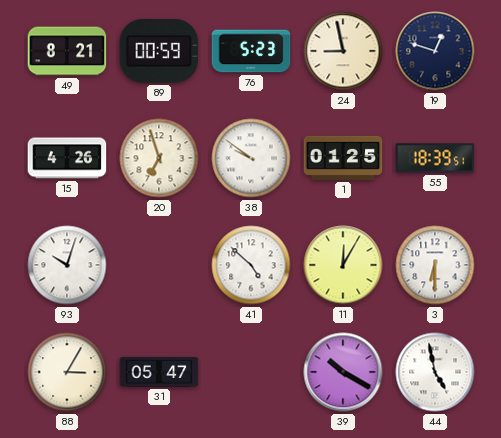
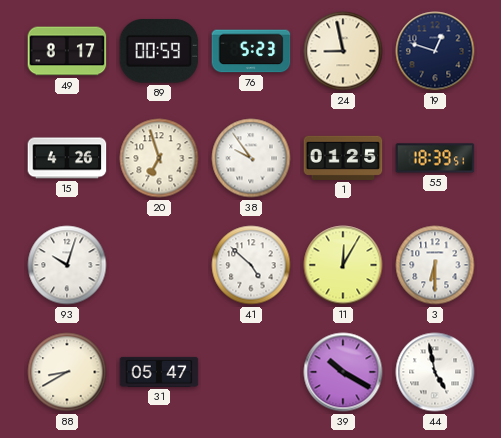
49: 8:21 -> 8:17 (67, 51)
38: 9:51 -> 9:54 (251, 158)
88: 3:05 -> 8:40 (67, 372)
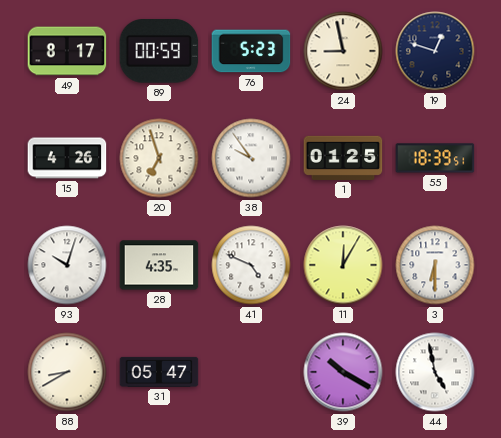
28: none -> 4:35 (159, 265)
41: 4:52 -> 4:49 (251, 265)
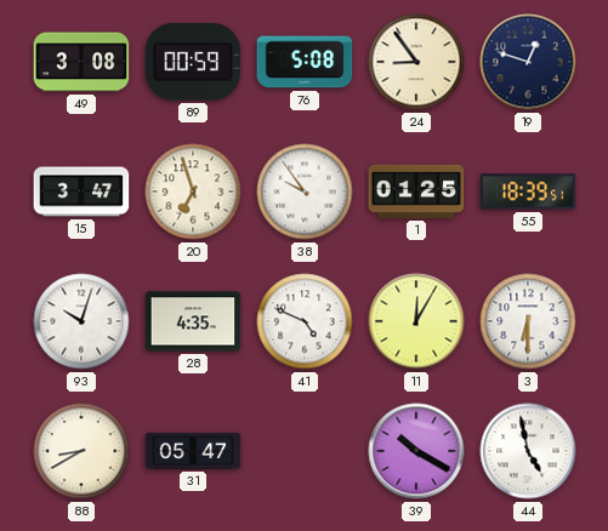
49: 8:17 -> 3:08 (81, 62)
76: 5:23 -> 5:08 (305, 62)
24: 8:58 -> 8:54 (416, 62)
15: 4:26 -> 3:47 (81, 192)
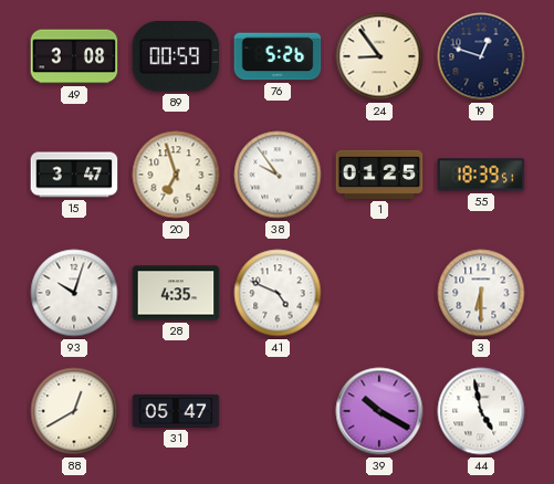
76: 5:08 -> 5:26 (278, 56)
11: 12:05 -> none (416, 321)
88: 8:40 -> 12:40 (74, 411)
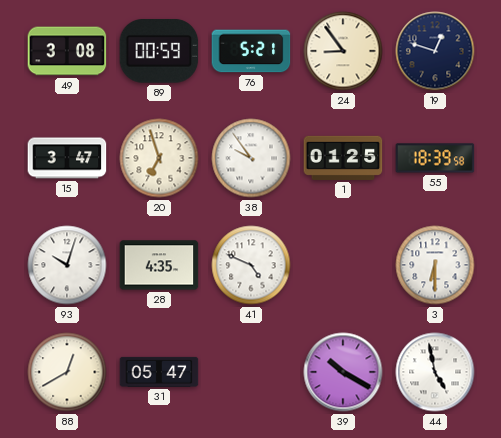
76: 5:26 -> 5:21 (251, 51)
55: 18:39:51 -> 18:39:58 (435, 158)
